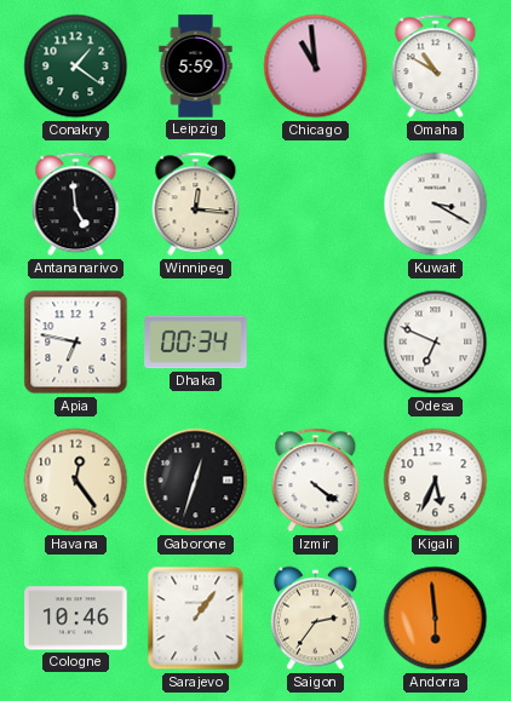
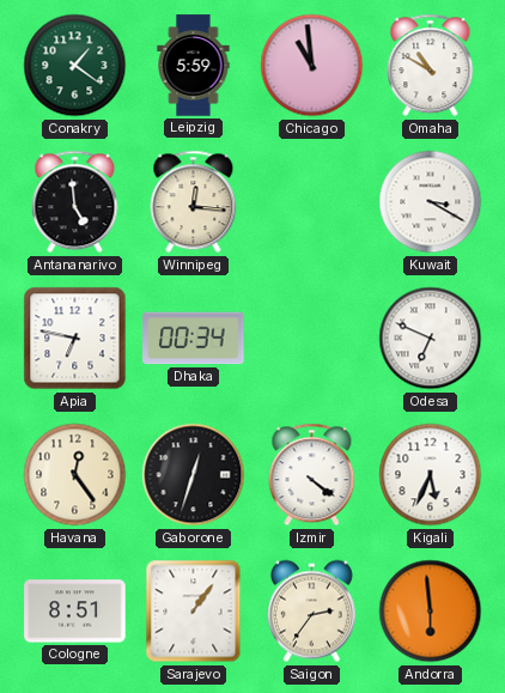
Cologne: 10:46 -> 8:51 (75, 612)
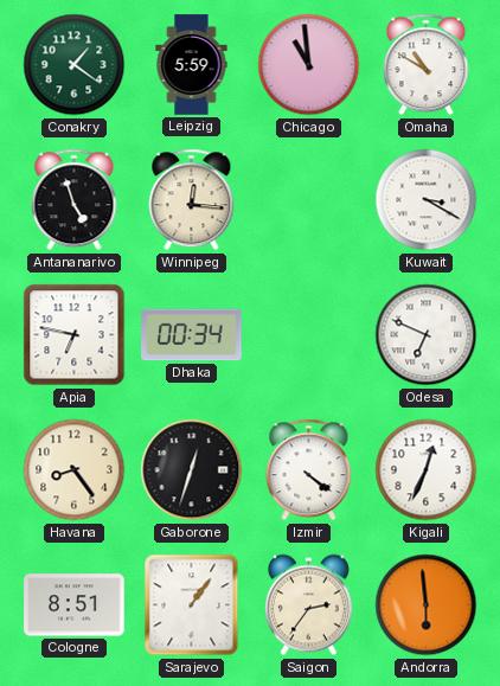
Antananarivo: 4:59 -> 4:57 (75, 200)
Havana: 12:24 -> 8:24 (75, 470)
Kigali: 5:34 -> 12:34 (427, 470)
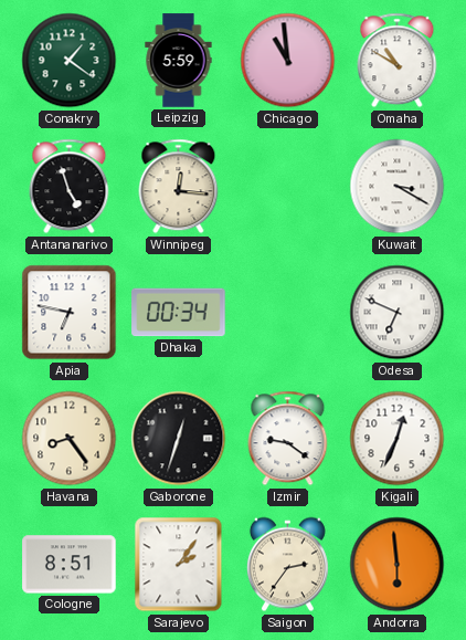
Izmir: 4:21 -> 9:21 (288, 439)
Sarajevo: 1:06 -> 2:06 (179, 565)
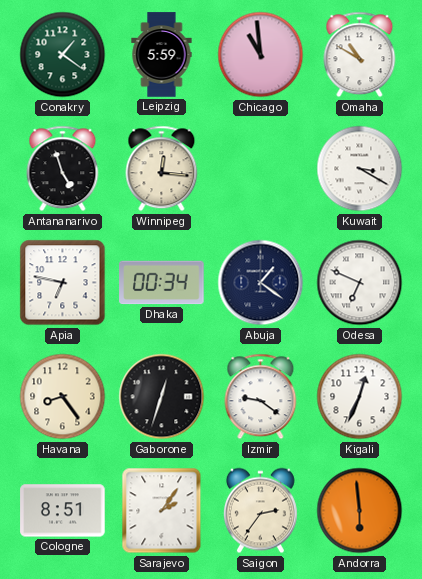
Abuja: none -> 1:21 (261, 283)
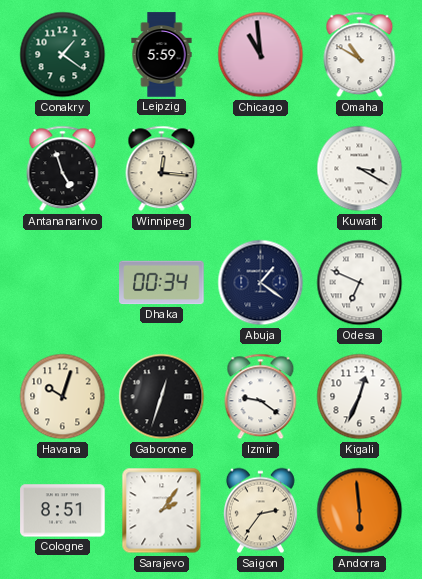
Apia: 6:47 -> none (63, 283)
Havana: 8:24 -> 10:03 (63, 397)
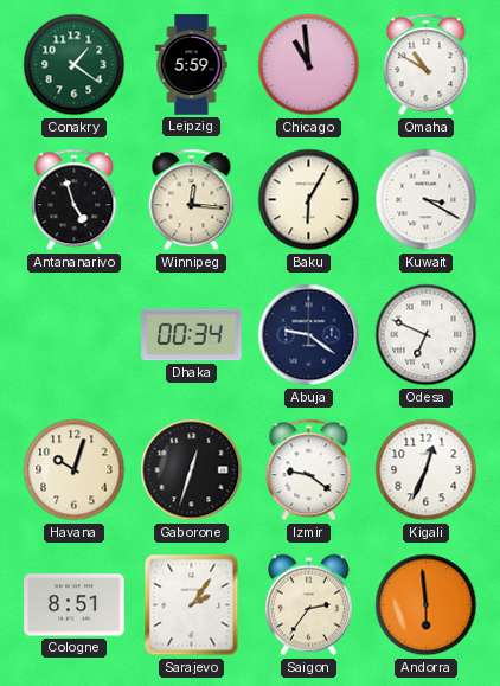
Baku: none -> 6:05 (309, 200)
Abuja: 1:21 -> 9:21 (309, 335)
